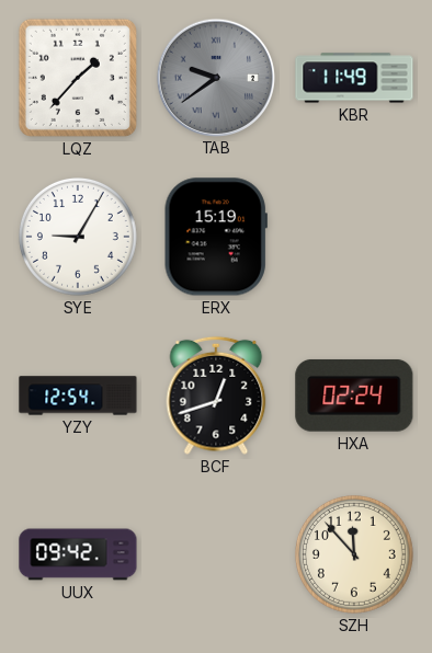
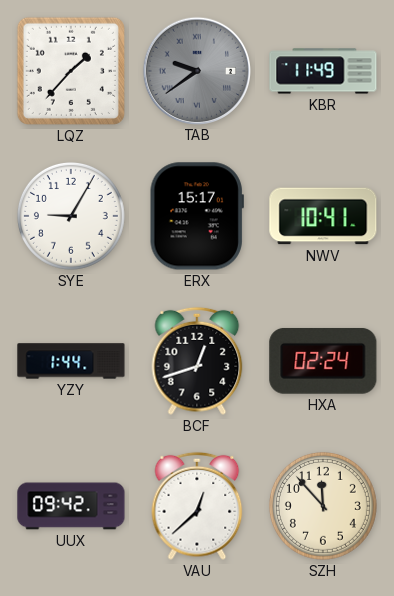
ERX: 15:19 -> 15:17 (197, 216)
NWV: none -> 10:41 (323, 216)
YZY: 12:54 -> 1:44 (71, 361)
VAU: none -> 12:38 (197, 506)
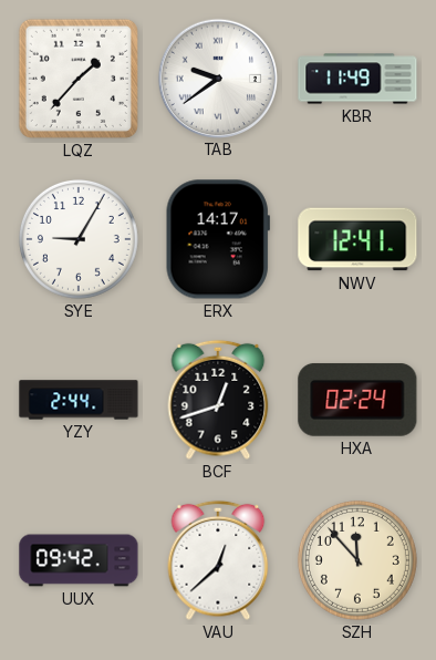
TAB dial: grey -> white (217, 78)
ERX: 15:17 -> 14:17 (218, 239)
NWV: 10:41 -> 12:41 (357, 239)
YZY: 1:44 -> 2:44 (79, 400)
